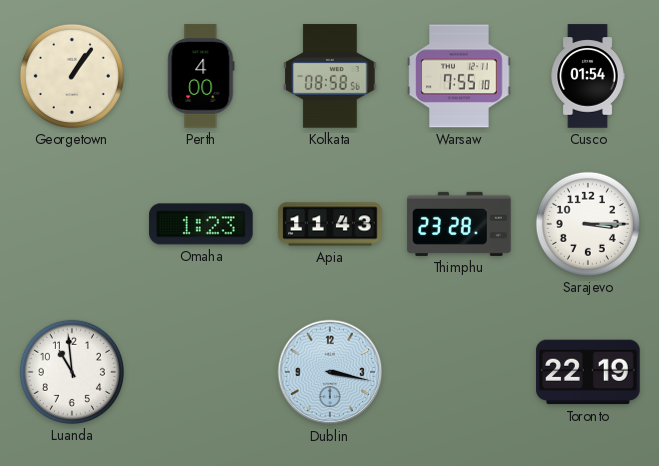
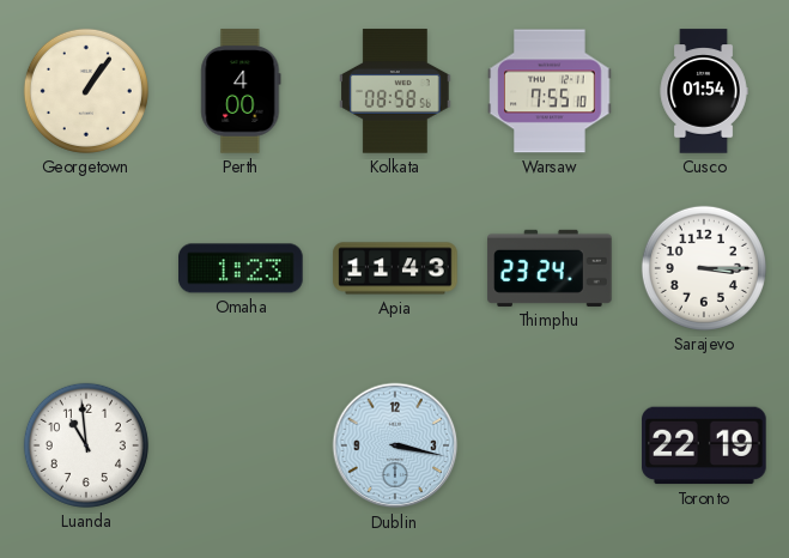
Thimphu: 23:28 -> 23:24 (550, 268)
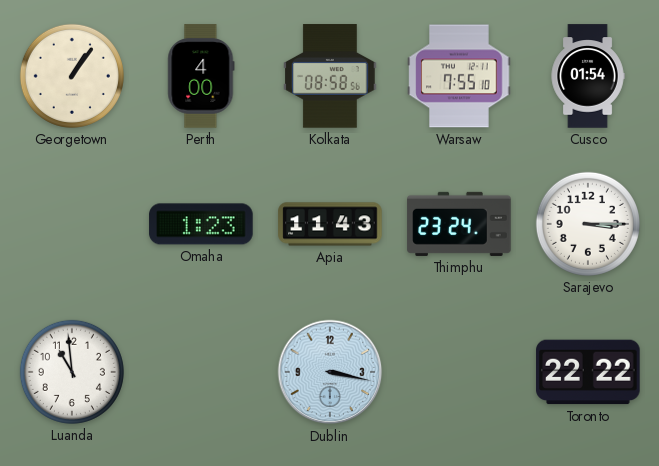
Toronto: 22:19 -> 22:22 (588, 372)
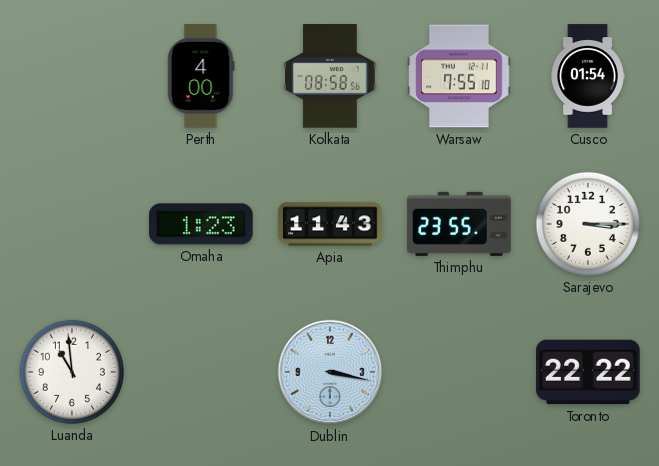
Georgetown: 1:06 -> none (72, 76)
Thimphu: 23:24 -> 23:55 (459, 224)
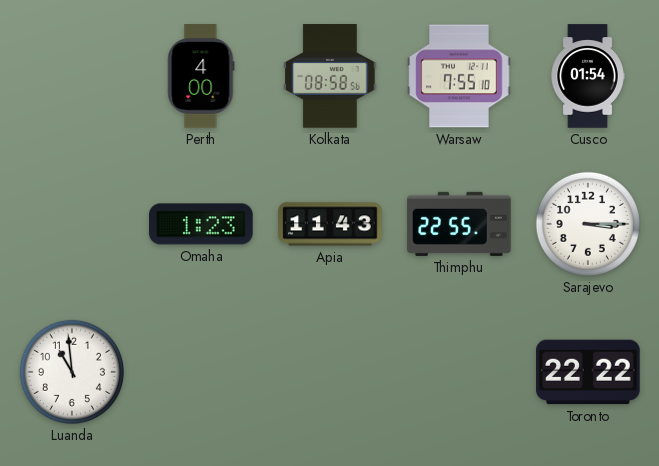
Thimphu: 23:55 -> 22:55 (459, 224)
Dublin: 3:17 -> none (330, 372)
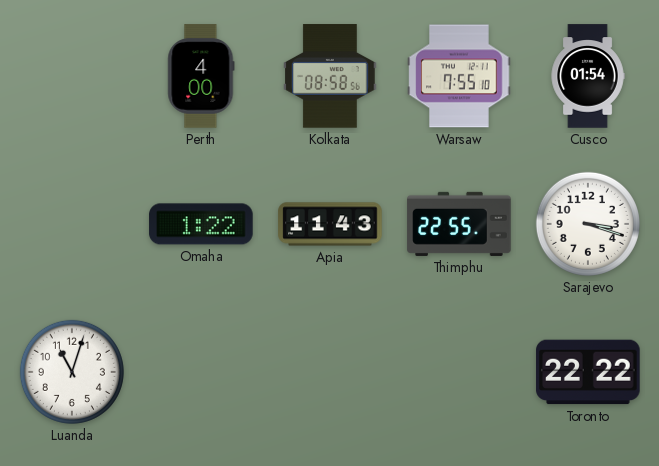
Omaha: 1:23 -> 1:22 (201, 224)
Sarajevo: 3:15 -> 3:18 (588, 224)
Luanda: 10:59 -> 11:03 (72, 372)
